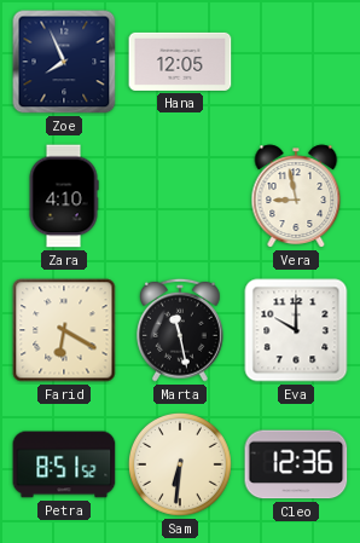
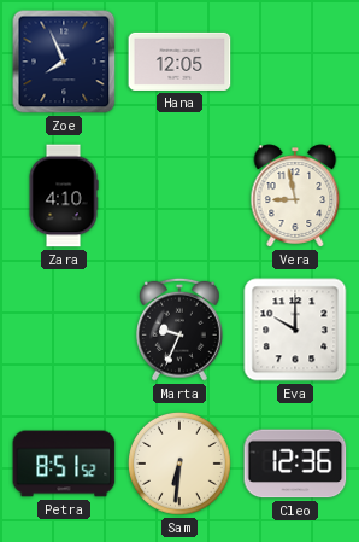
Farid: 6:20 -> none (64, 330)
Marta: 11:28 -> 9:34 (179, 330)
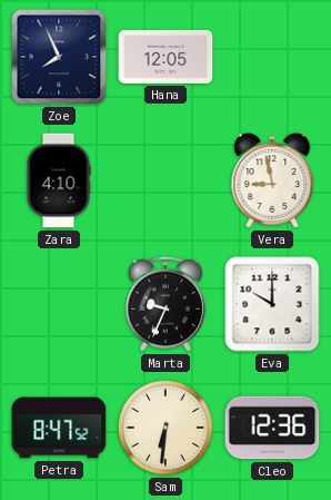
Petra: 8:51 -> 8:47 (59, 428)
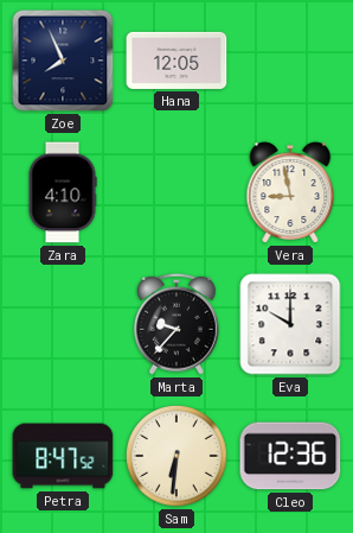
Marta: 9:34 -> 9:37 (176, 324)
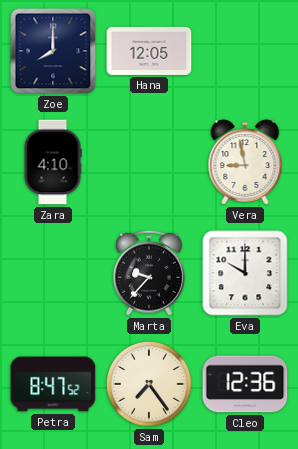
Zoe: 7:56 -> 8:00 (53, 51)
Sam: 6:31 -> 7:24 (149, 384)
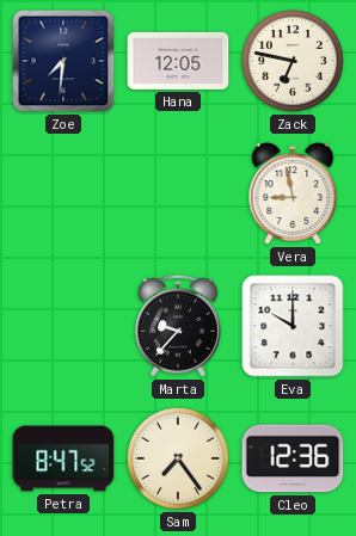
Zoe: 8:00 -> 7:31 (63, 61)
Zack: none -> 6:47 (293, 61)
Zara: 4:10 -> none (53, 162)
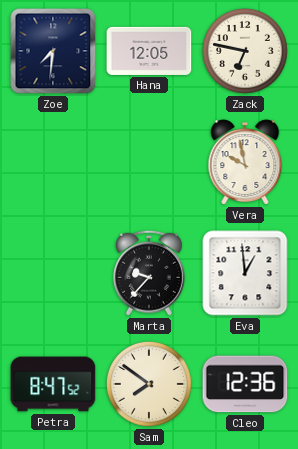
Vera: 8:58 -> 9:58 (245, 162)
Eva: 10:00 -> 12:59 (245, 273)
Sam: 7:24 -> 7:51 (149, 384)
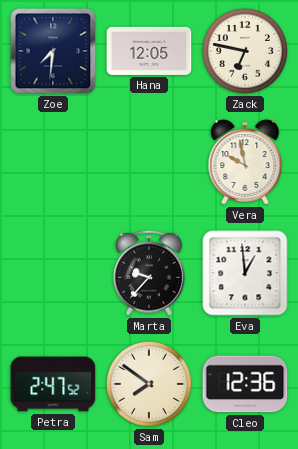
Petra: 8:47 -> 2:47 (53, 384)
